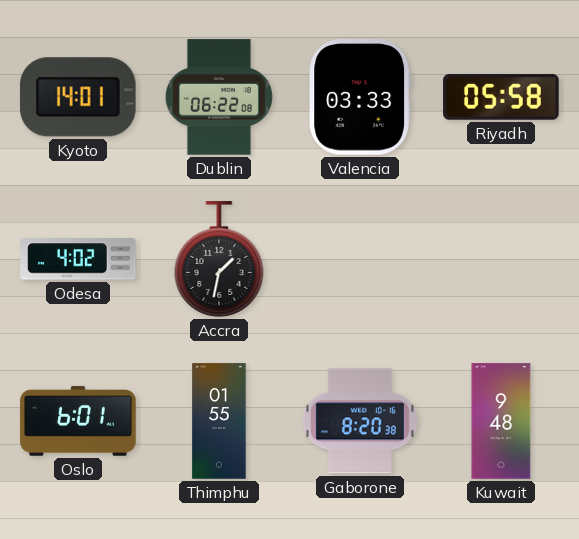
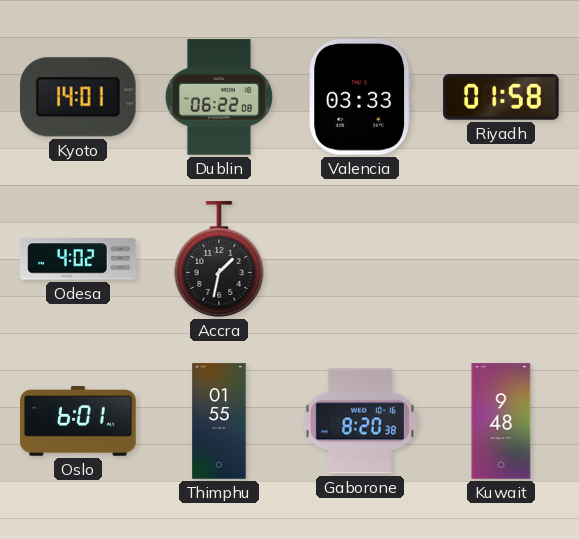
Riyadh: 05:58 -> 01:58 (501, 97)
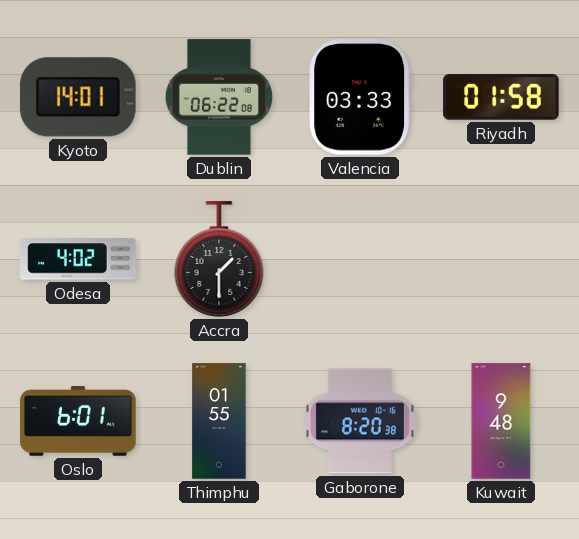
Accra: 1:32 -> 1:30 (219, 259)
